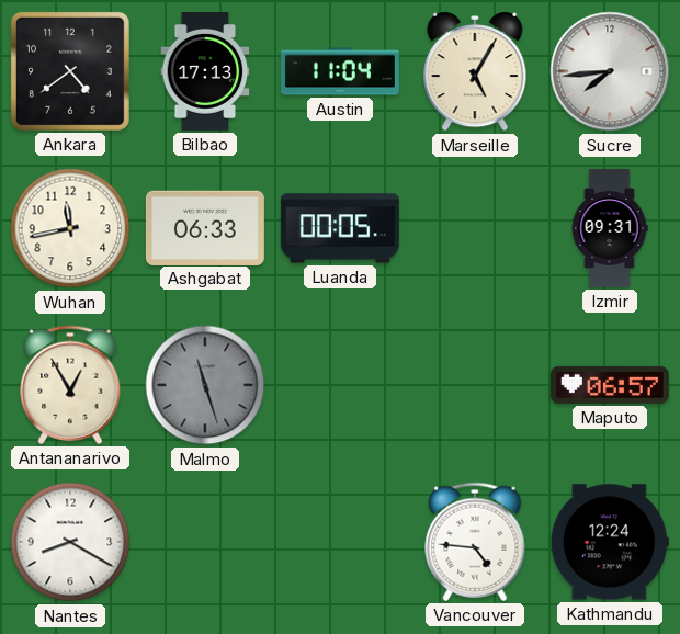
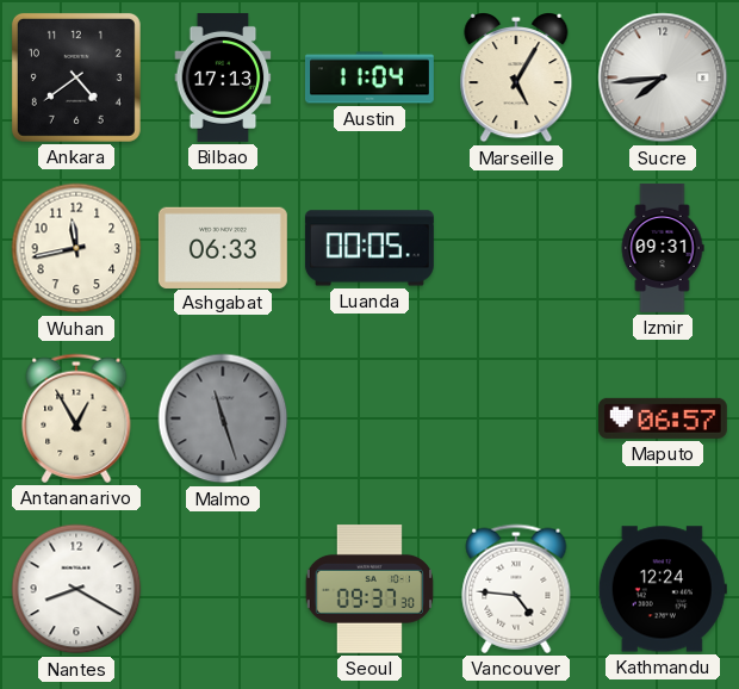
Seoul: none -> 09:37 (369, 589)
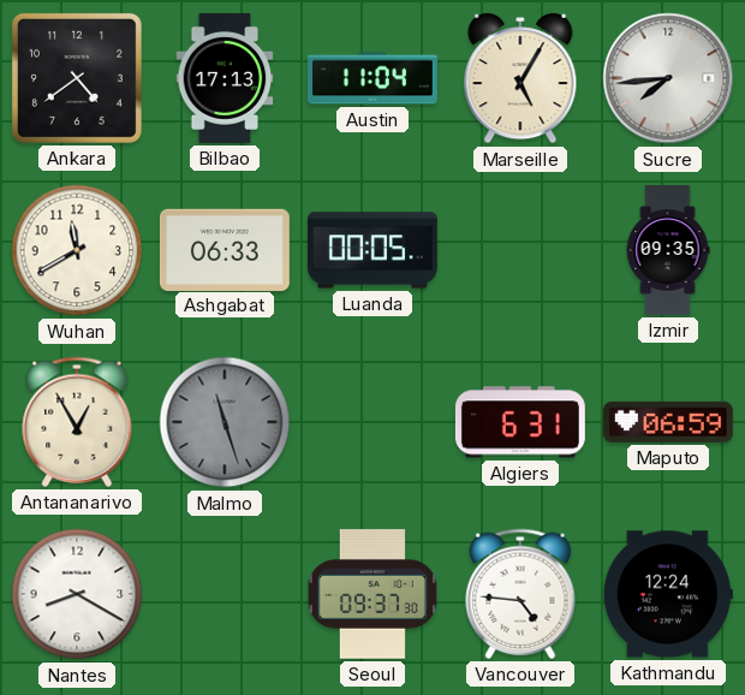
Wuhan: 11:43 -> 11:40 (77, 250)
Izmir: 09:31 -> 09:35 (668, 250)
Algiers: none -> 6:31 (520, 422)
Maputo: 06:57 -> 06:59 (668, 422)
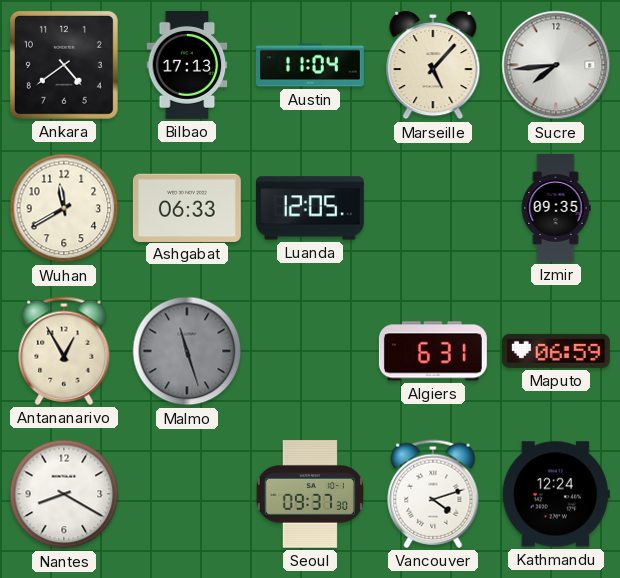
Marseille: 5:05 -> 5:07 (433, 66)
Luanda: 00:05 -> 12:05 (310, 208)
Vancouver: 4:46 -> 4:12 (433, 494)
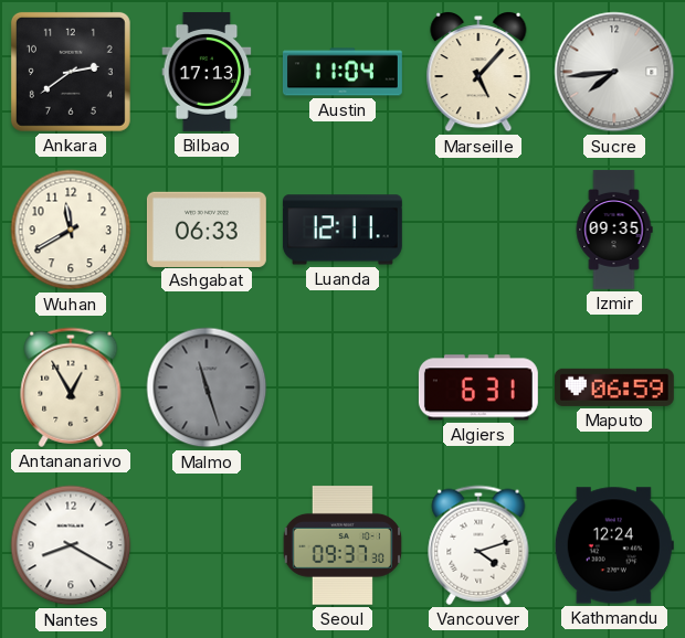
Ankara: 4:39 -> 2:39 (71, 72)
Luanda: 12:05 -> 12:11 (342, 230)
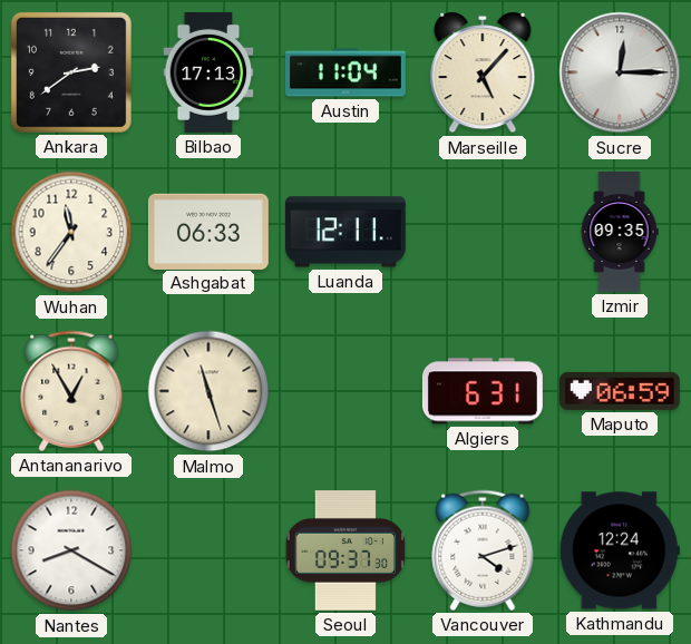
Sucre: 7:44 -> 12:15 (620, 72)
Wuhan: 11:40 -> 11:36 (71, 232)
Malmo dial: grey -> cream (208, 391)
